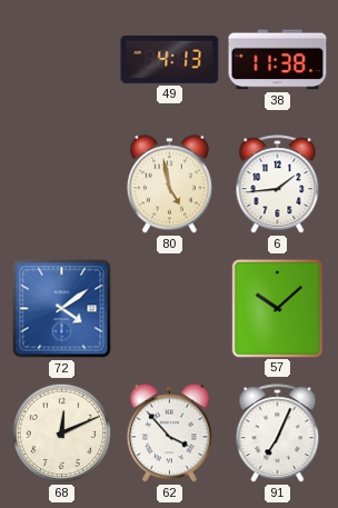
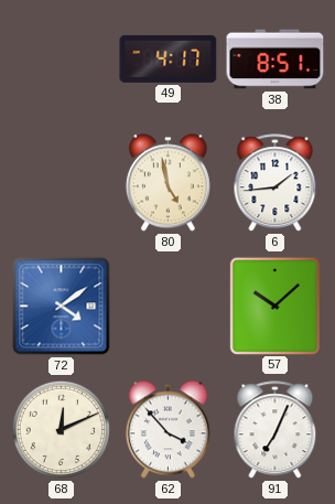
49: 4:13 -> 4:17 (169, 58)
38: 11:38 -> 8:51 (275, 60)
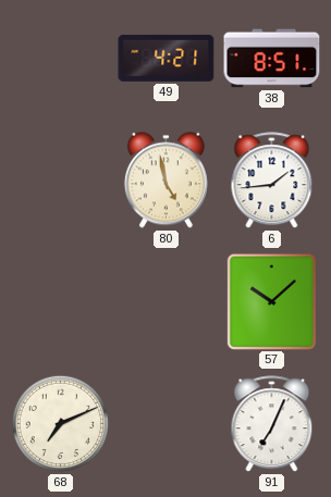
49: 4:17 -> 4:21 (167, 58)
72: 4:09 -> none (62, 307)
68: 12:11 -> 7:11 (61, 424)
62: 3:53 -> none (167, 430)
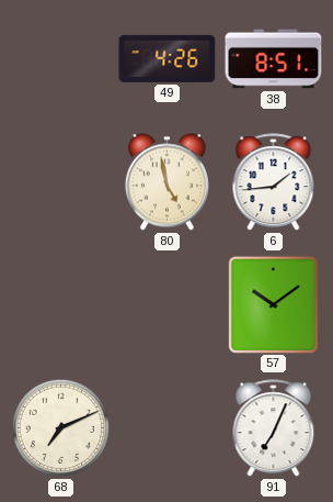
49: 4:21 -> 4:26 (168, 58)
57: 10:08 -> 10:09 (273, 304)
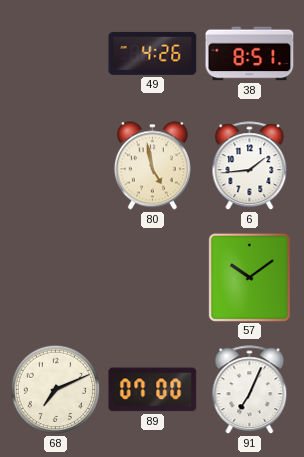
89: none -> 07:00 (153, 390)
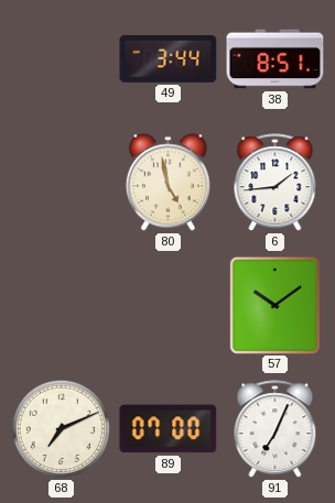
49: 4:26 -> 3:44 (169, 58)
